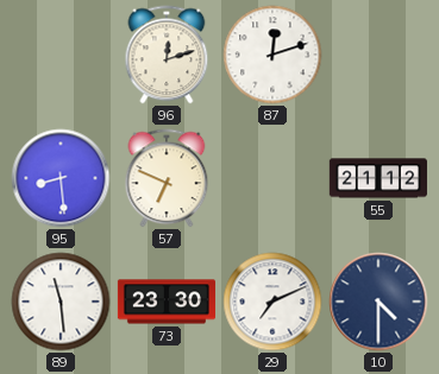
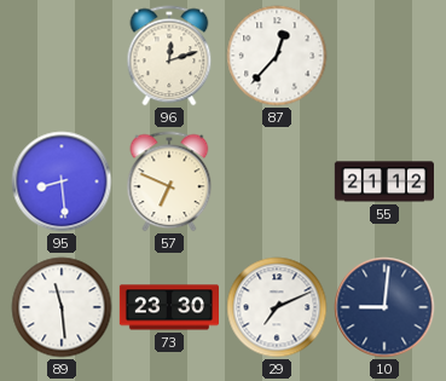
87: 12:12 -> 12:37 (277, 56)
10: 4:30 -> 9:01 (384, 307)
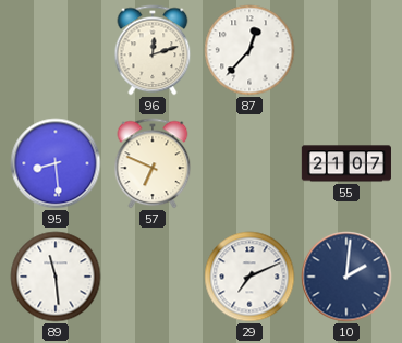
55: 21:12 -> 21:07 (346, 163)
73: 23:30 -> none (168, 307)
10: 9:01 -> 2:01 (346, 277)
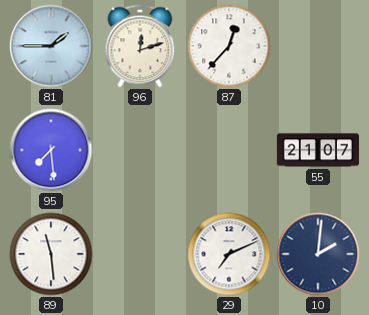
81: none -> 1:45 (51, 46)
95: 8:29 -> 7:29 (51, 150)
57: 6:49 -> none (153, 163)
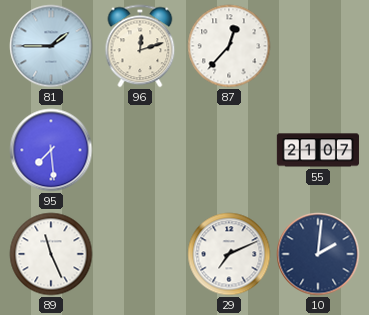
89: 11:29 -> 11:26 (51, 254)
